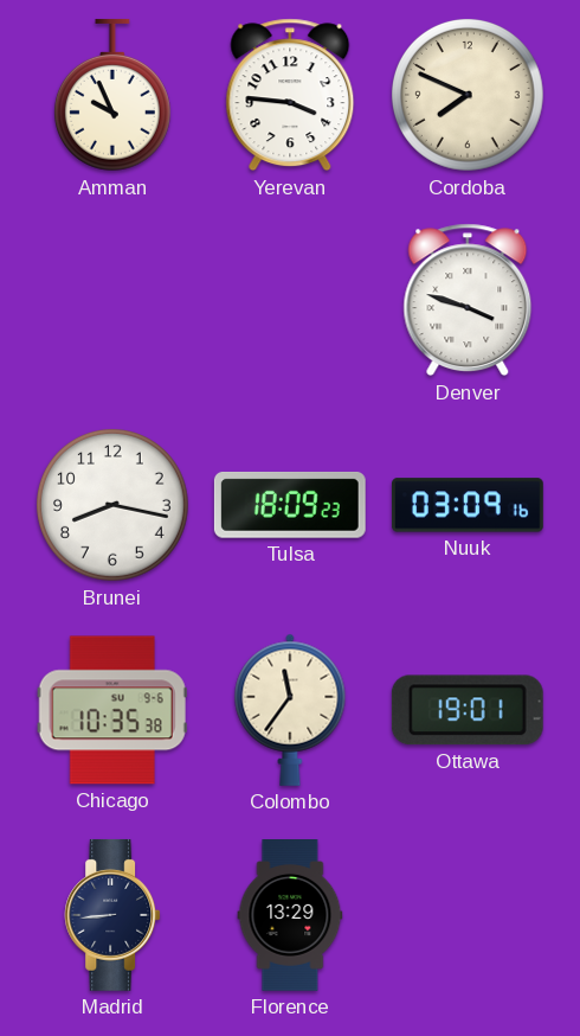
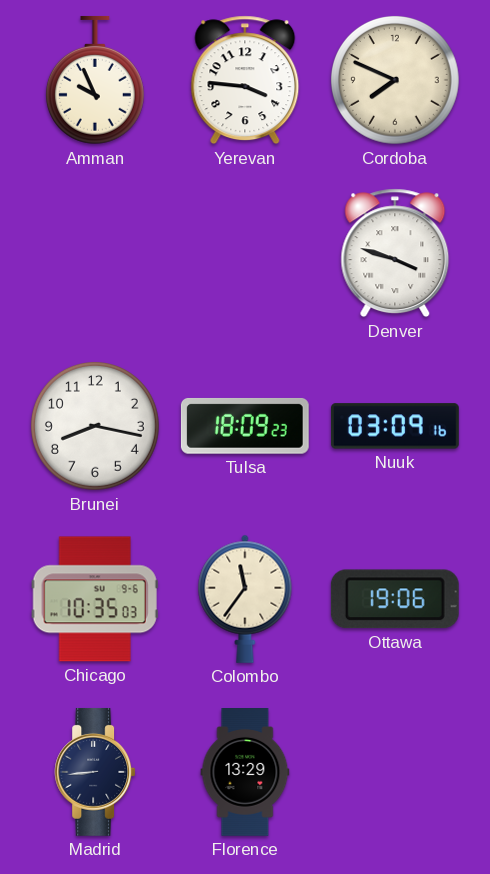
Chicago: 10:35:38 -> 10:35:03 (95, 599)
Ottawa: 19:01 -> 19:06 (395, 599)
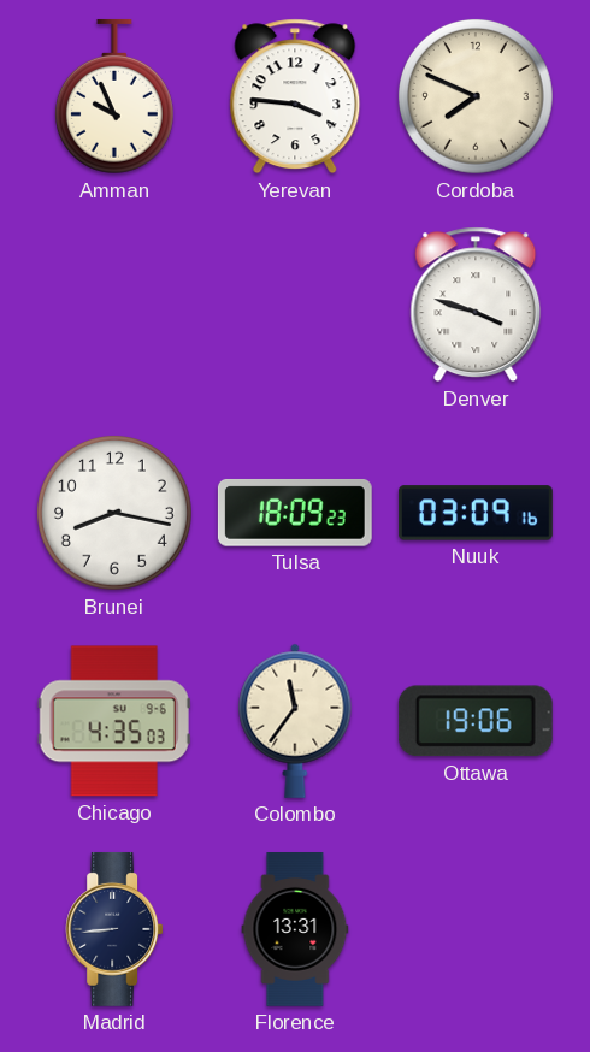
Chicago: 10:35 -> 4:35 (114, 721)
Florence: 13:29 -> 13:31 (295, 930)
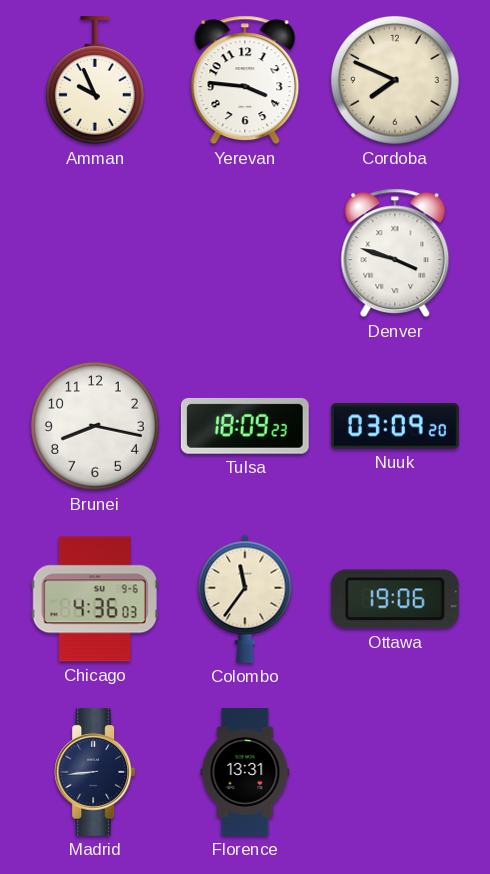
Nuuk: 03:09:16 -> 03:09:20 (395, 426)
Chicago: 4:35 -> 4:36 (95, 599)
